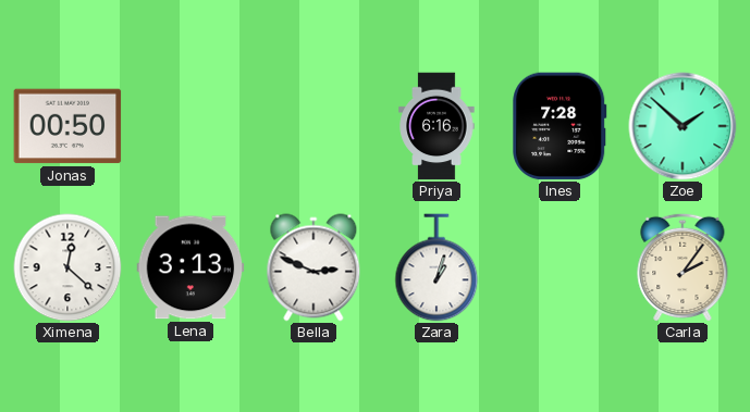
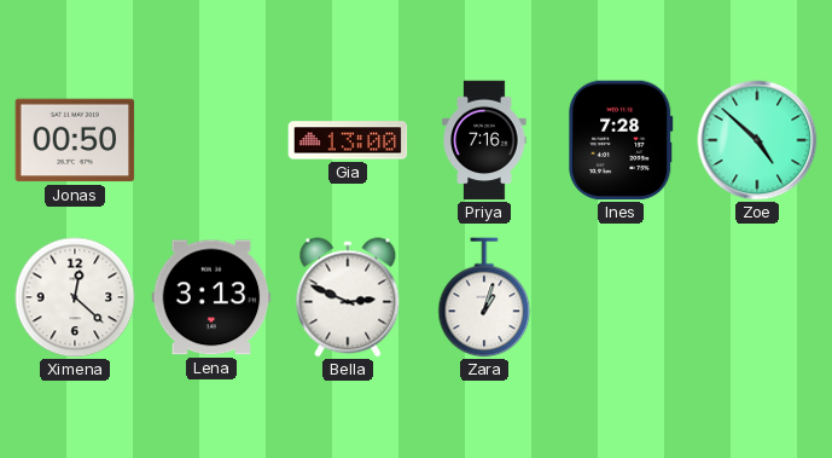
Gia: none -> 13:00 (348, 140)
Priya: 6:16 -> 7:16 (484, 140)
Zoe: 1:52 -> 4:52 (757, 140)
Carla: 2:06 -> none (683, 267)
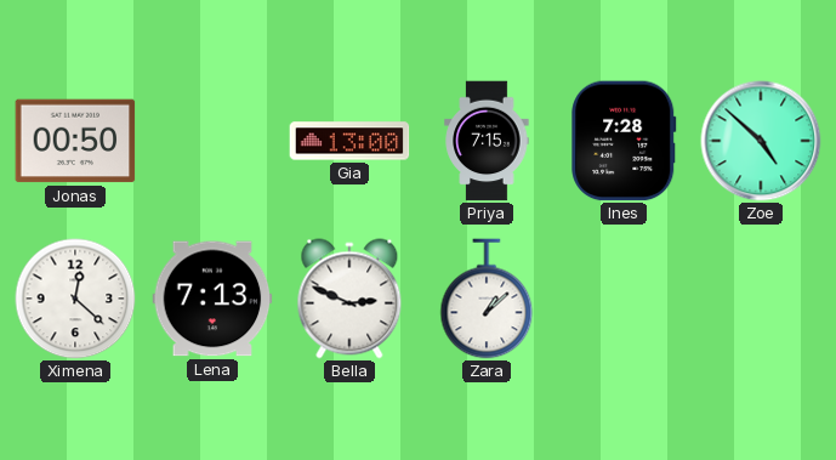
Priya: 7:16 -> 7:15 (487, 141)
Lena: 3:13 -> 7:13 (212, 299)
Zara: 1:03 -> 1:08 (487, 299)
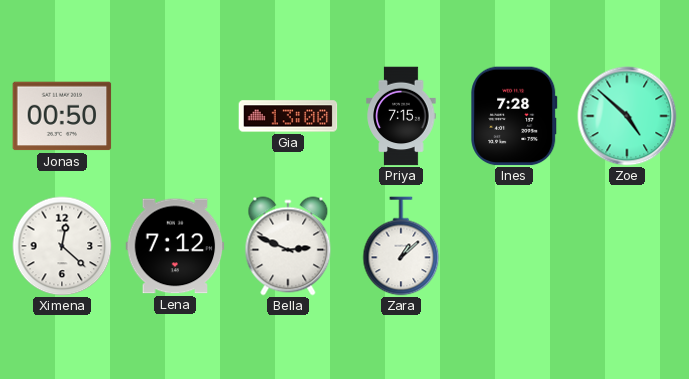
Lena: 7:13 -> 7:12 (175, 246)
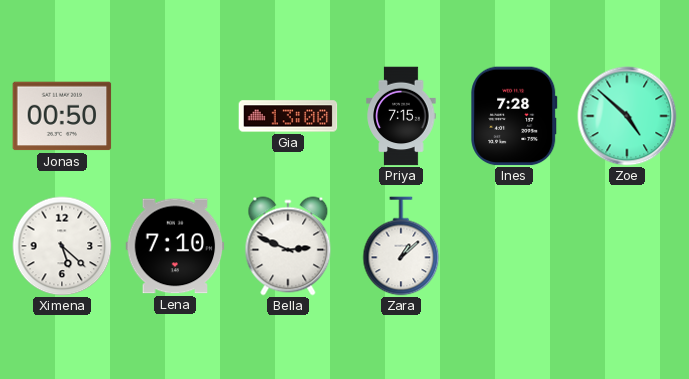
Ximena: 12:22 -> 5:22 (62, 246)
Lena: 7:12 -> 7:10 (175, 246)
